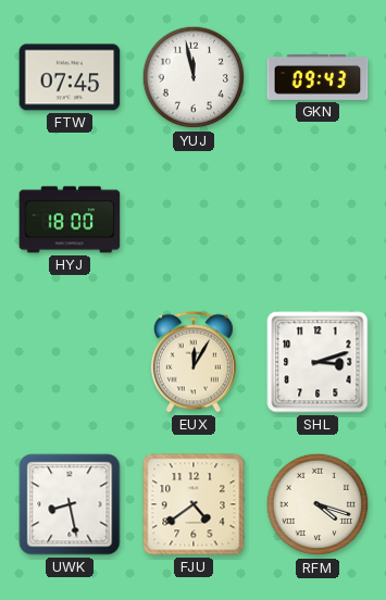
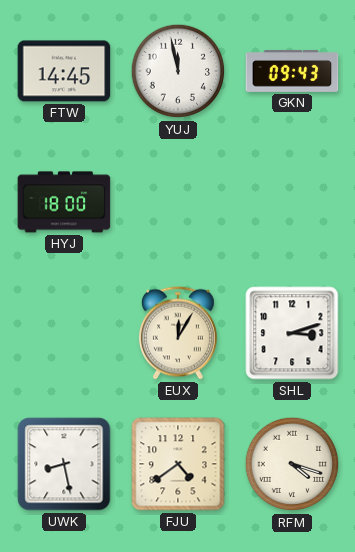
FTW: 07:45 -> 14:45 (64, 71)
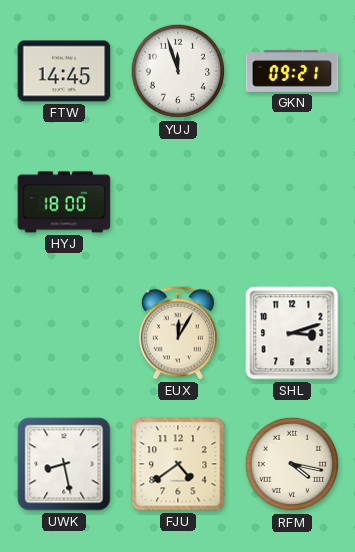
YUJ: 11:58 -> 11:57 (178, 71)
GKN: 09:43 -> 09:21 (292, 71)
RFM: 4:18 -> 4:17 (292, 464)
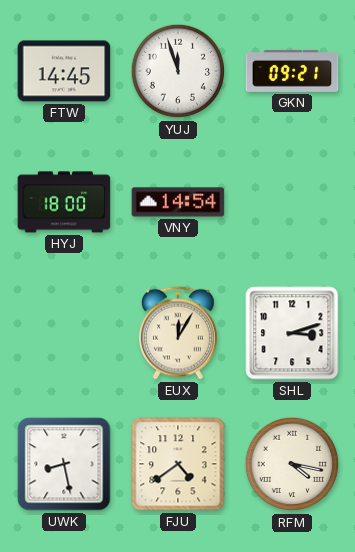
VNY: none -> 14:54 (178, 202)
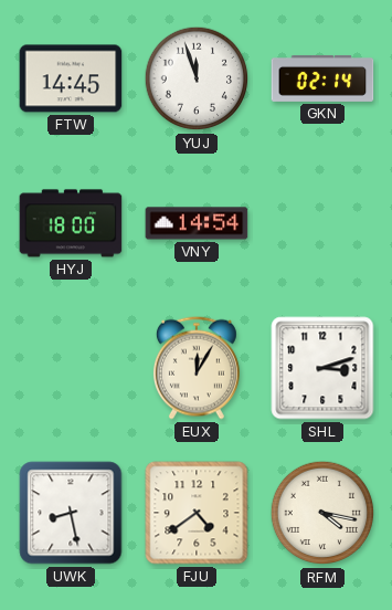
GKN: 09:21 -> 02:14 (322, 78)
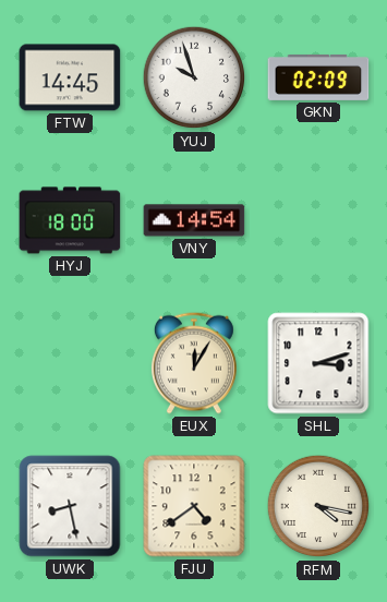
YUJ: 11:57 -> 9:57 (194, 77)
GKN: 02:14 -> 02:09 (318, 77)
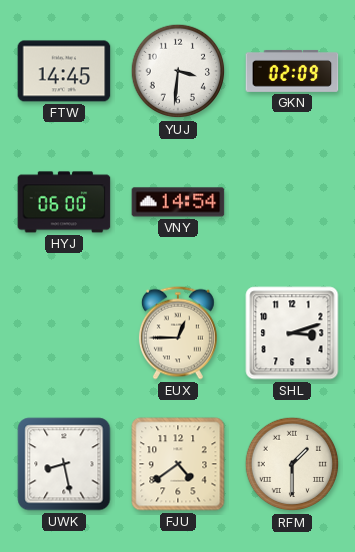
YUJ: 9:57 -> 3:31 (178, 71)
HYJ: 18:00 -> 06:00 (64, 202)
EUX: 12:05 -> 12:45 (178, 333)
RFM: 4:17 -> 1:30 (292, 464)
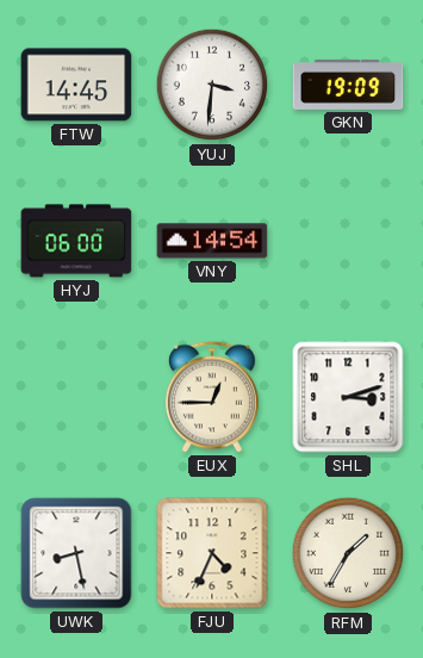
GKN: 02:09 -> 19:09 (348, 85)
FJU: 4:39 -> 4:34 (212, 553)
RFM: 1:30 -> 1:35 (348, 553)
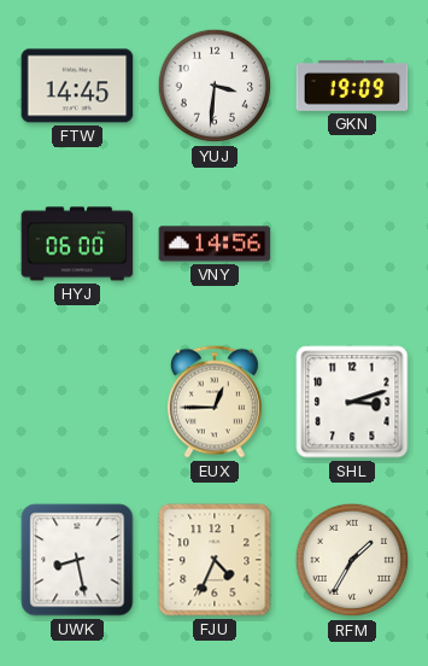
VNY: 14:54 -> 14:56 (215, 244)
